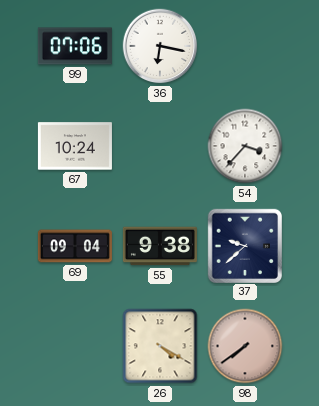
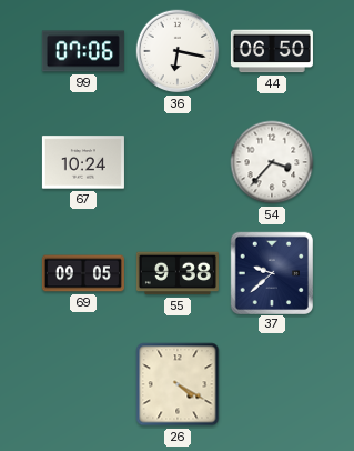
44: none -> 06:50 (272, 51)
69: 09:04 -> 09:05 (83, 273)
98: 7:39 -> none (245, 346)
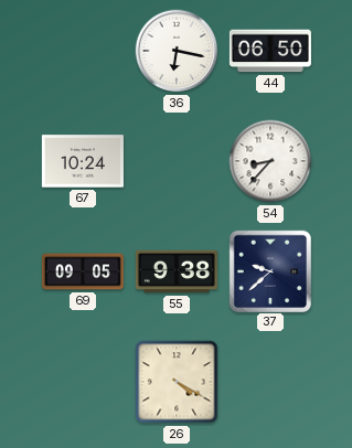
99: 07:06 -> none (83, 51)
54: 3:37 -> 8:37 (270, 161)
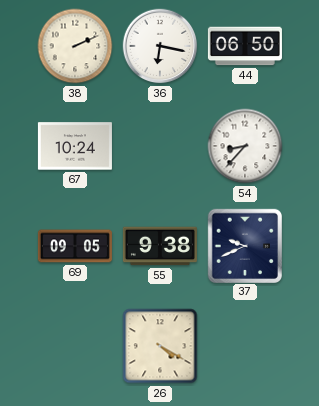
38: none -> 2:11 (75, 46)
37: 9:38 -> 9:41 (244, 245)
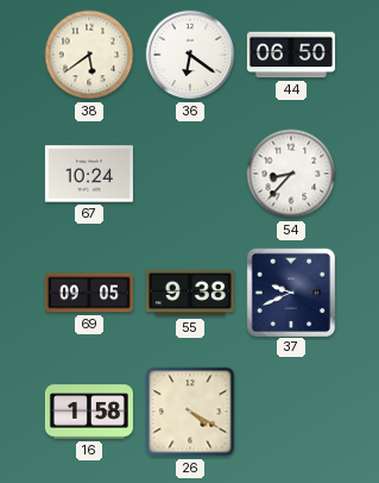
38: 2:11 -> 5:39 (89, 55)
36: 6:17 -> 6:21 (190, 55)
16: none -> 1:58 (89, 412)
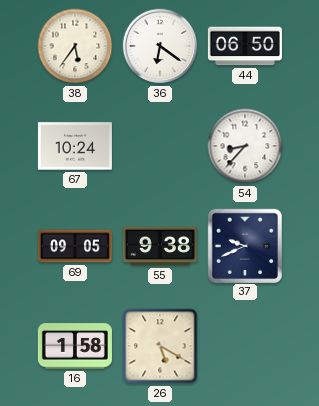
38: 5:39 -> 5:36 (75, 46)
26: 4:20 -> 5:20 (160, 346)
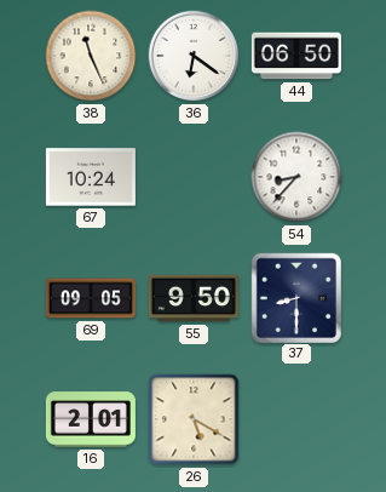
38: 5:36 -> 11:26 (91, 56)
55: 9:38 -> 9:50 (194, 298)
37: 9:41 -> 8:30 (295, 297)
16: 1:58 -> 2:01 (91, 419)
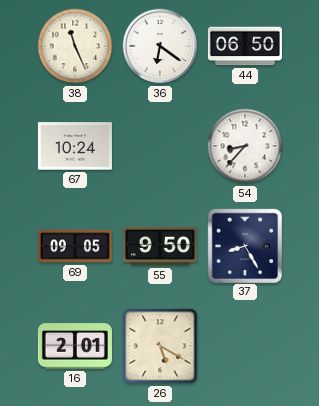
37: 8:30 -> 8:25 (244, 245)
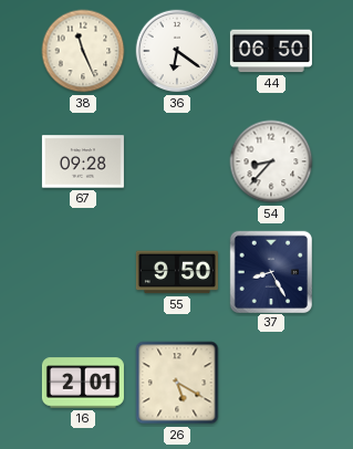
67: 10:24 -> 09:28 (83, 161)
69: 09:05 -> none (75, 246)
